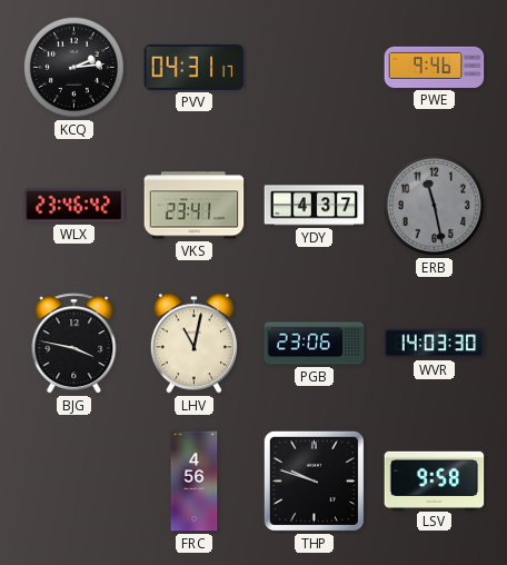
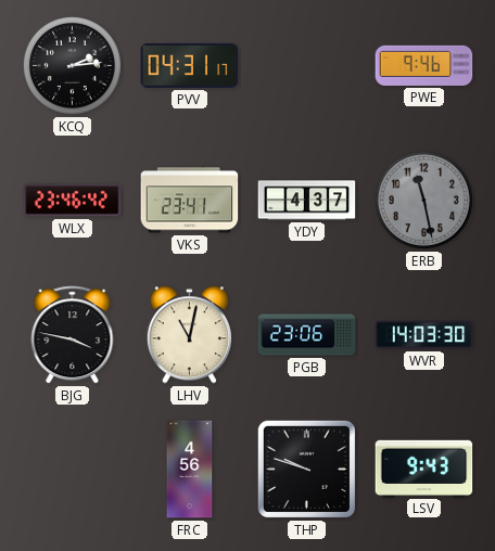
LSV: 9:58 -> 9:43 (424, 469)
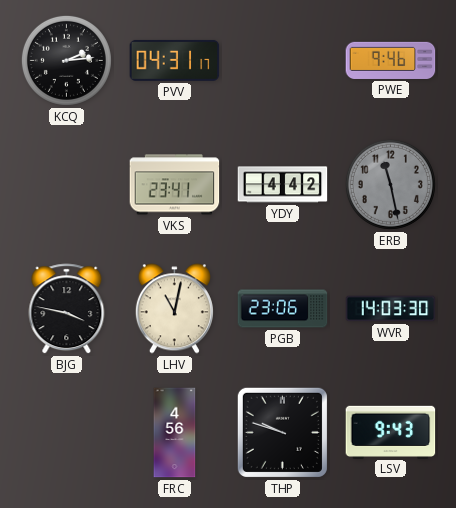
WLX: 23:46 -> none (73, 201)
YDY: 4:37 -> 4:42 (283, 185)
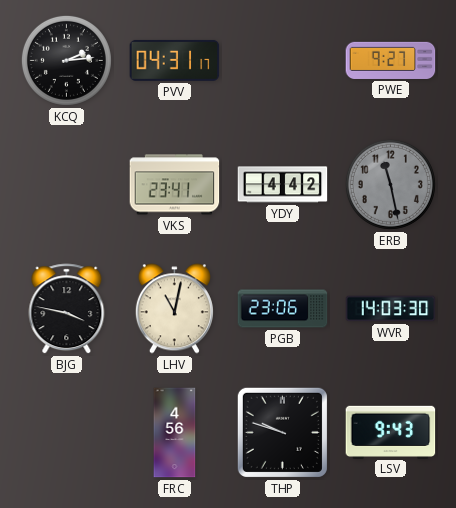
PWE: 9:46 -> 9:27 (391, 60)
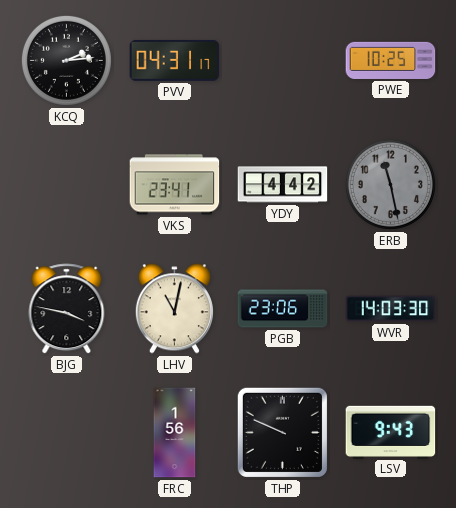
PWE: 9:27 -> 10:25 (391, 60)
FRC: 4:56 -> 1:56 (175, 433)
THP: 9:48 -> 9:49 (282, 432)
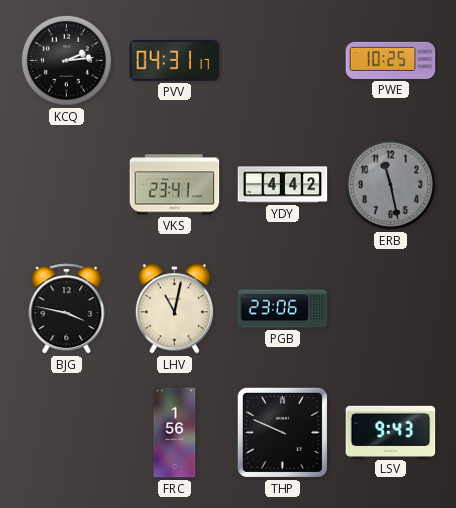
WVR: 14:03 -> none (391, 309)
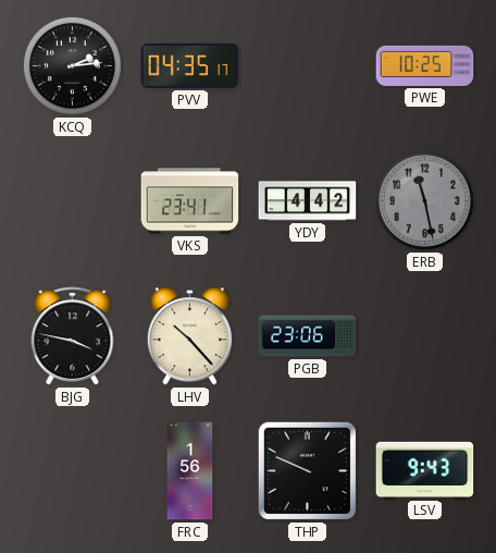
PVV: 04:31 -> 04:35 (190, 65)
LHV: 11:02 -> 10:23 (189, 336)
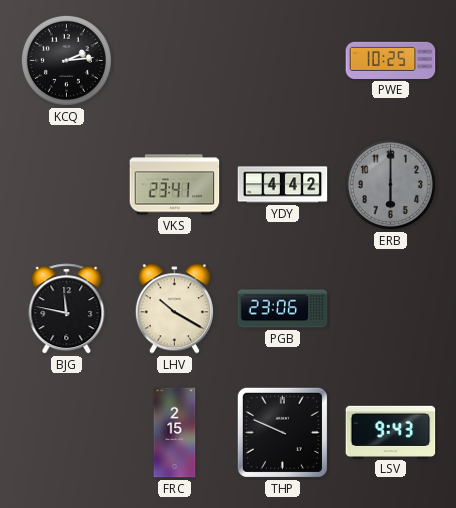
PVV: 04:35 -> none (190, 65)
ERB: 11:28 -> 6:00 (390, 184)
BJG: 3:47 -> 11:47 (67, 309)
LHV: 10:23 -> 10:20 (174, 309)
FRC: 1:56 -> 2:15 (175, 433)
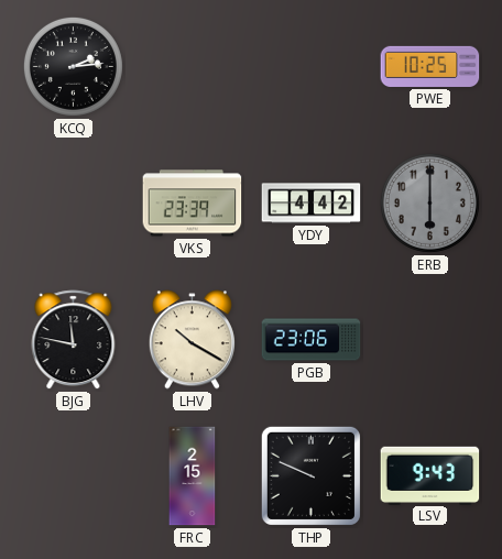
VKS: 23:41 -> 23:39 (193, 204)
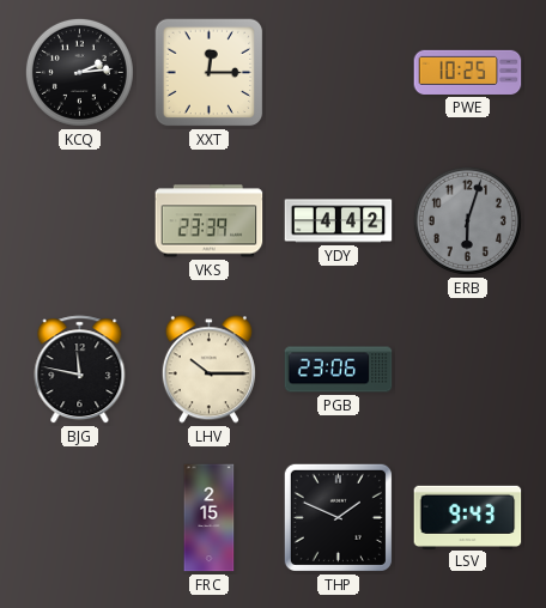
XXT: none -> 12:15 (210, 73)
ERB: 6:00 -> 6:03 (467, 220)
LHV: 10:20 -> 10:15 (208, 370)
THP: 9:49 -> 1:49 (338, 517)
